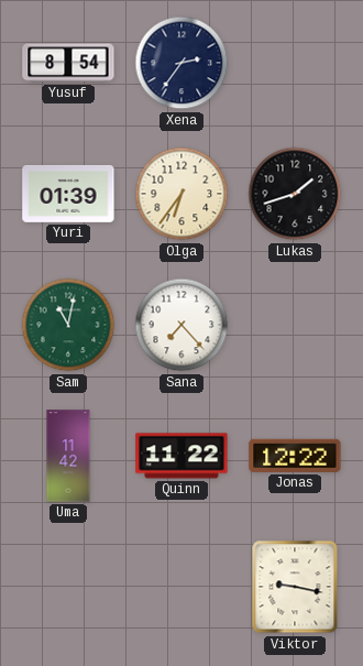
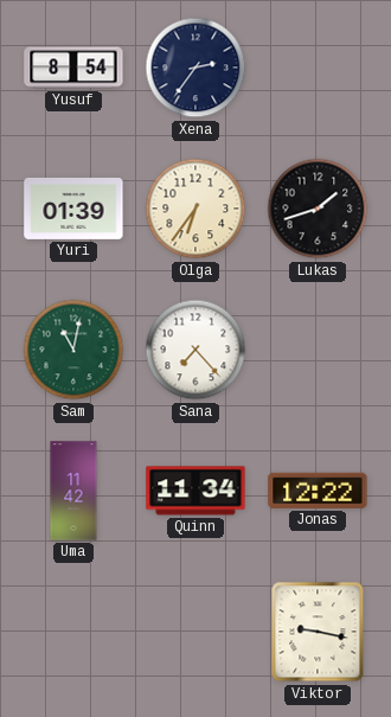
Quinn: 11:22 -> 11:34 (195, 491)
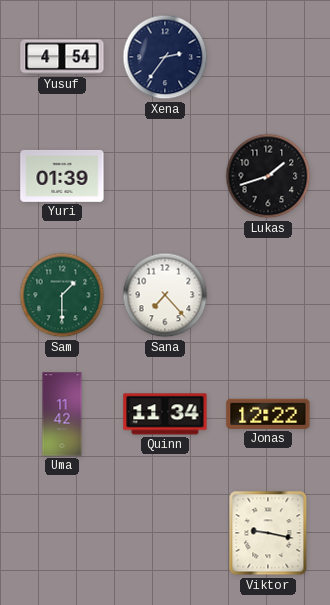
Yusuf: 8:54 -> 4:54 (62, 57)
Olga: 6:36 -> none (195, 209)
Sam: 11:02 -> 1:30 (62, 295)
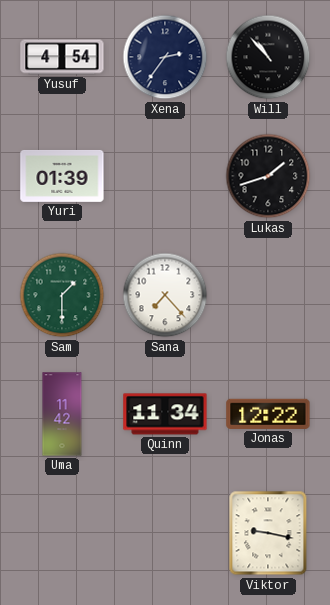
Will: none -> 10:53 (268, 57)
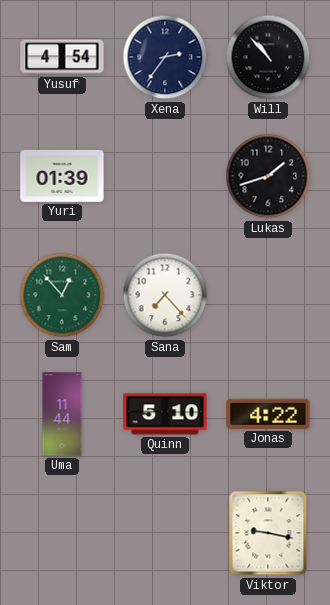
Sam: 1:30 -> 12:53 (62, 295)
Uma: 11:42 -> 11:44 (62, 414)
Quinn: 11:34 -> 5:10 (165, 414)
Jonas: 12:22 -> 4:22 (268, 414)
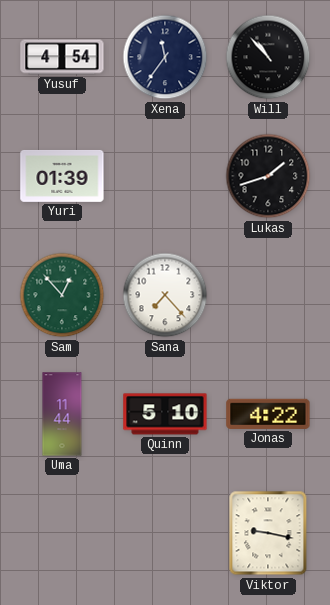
Xena: 2:36 -> 11:36 (165, 57)
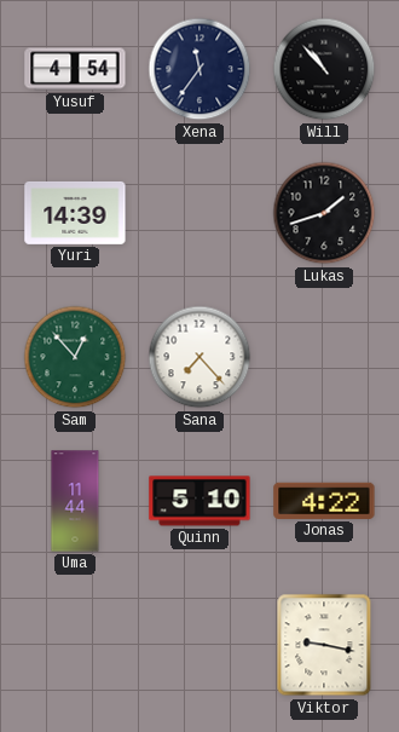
Yuri: 01:39 -> 14:39 (75, 213)
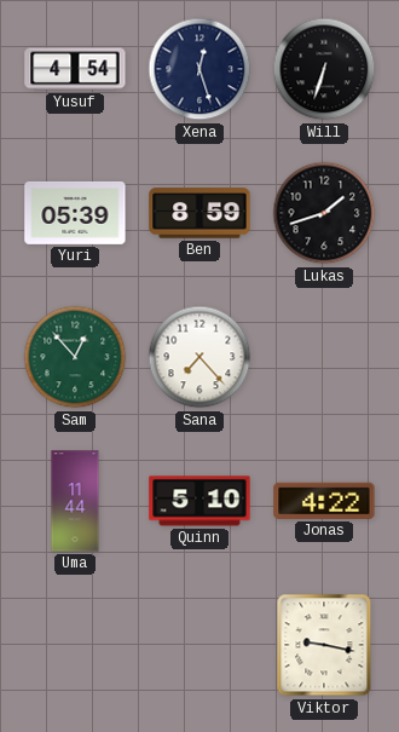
Xena: 11:36 -> 12:27 (199, 69)
Will: 10:53 -> 6:33 (324, 69)
Yuri: 14:39 -> 05:39 (75, 213)
Ben: none -> 8:59 (199, 213)
